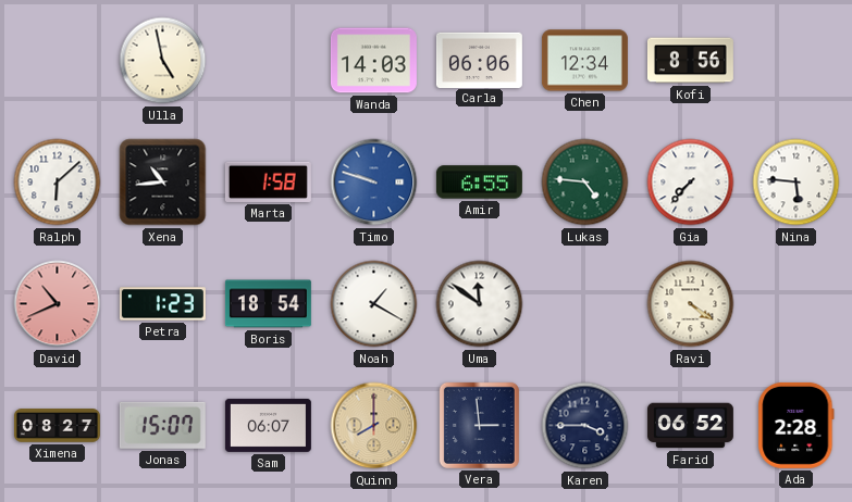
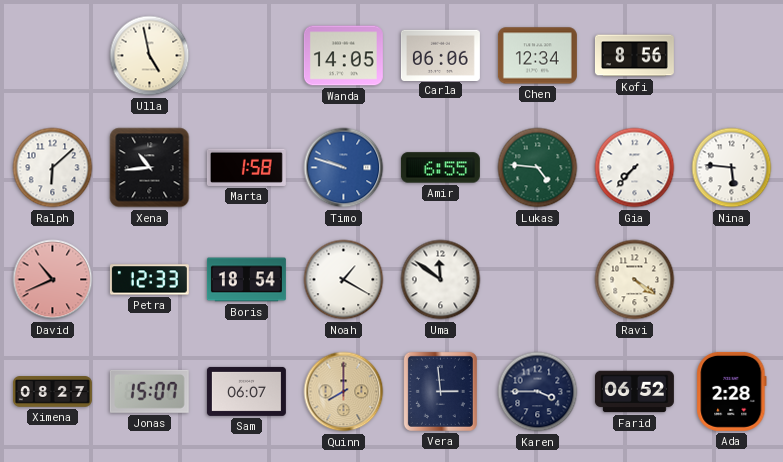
Wanda: 14:03 -> 14:05 (343, 56)
Petra: 1:23 -> 12:33 (149, 280)
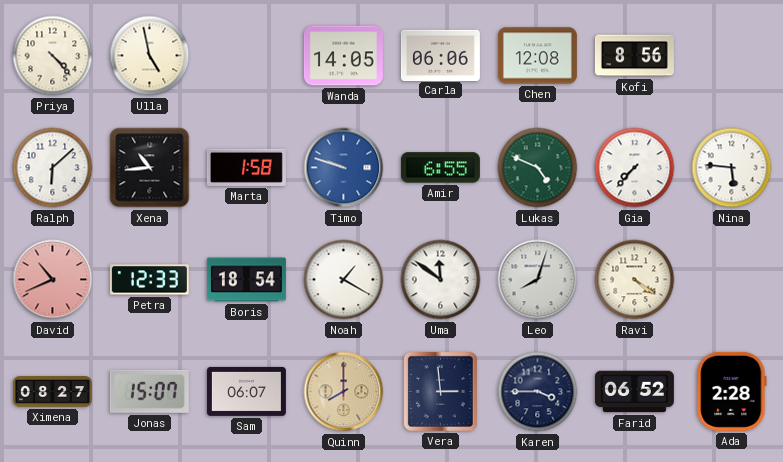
Priya: none -> 4:23 (53, 56)
Chen: 12:34 -> 12:08 (537, 56)
Lukas: 4:46 -> 4:49 (538, 168)
Leo: none -> 8:03 (538, 280)
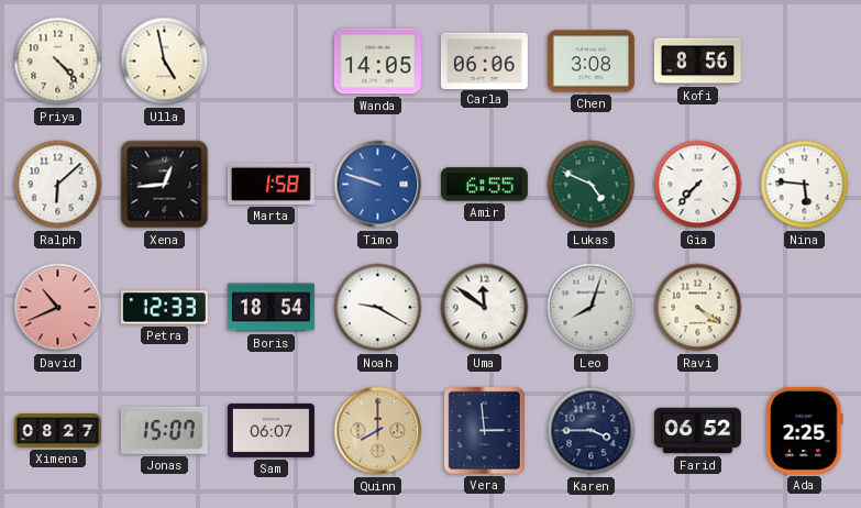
Chen: 12:08 -> 3:08 (590, 62)
Xena: 10:44 -> 12:44 (165, 185)
Noah: 1:20 -> 9:20 (378, 308)
Ada: 2:28 -> 2:25 (805, 430)
